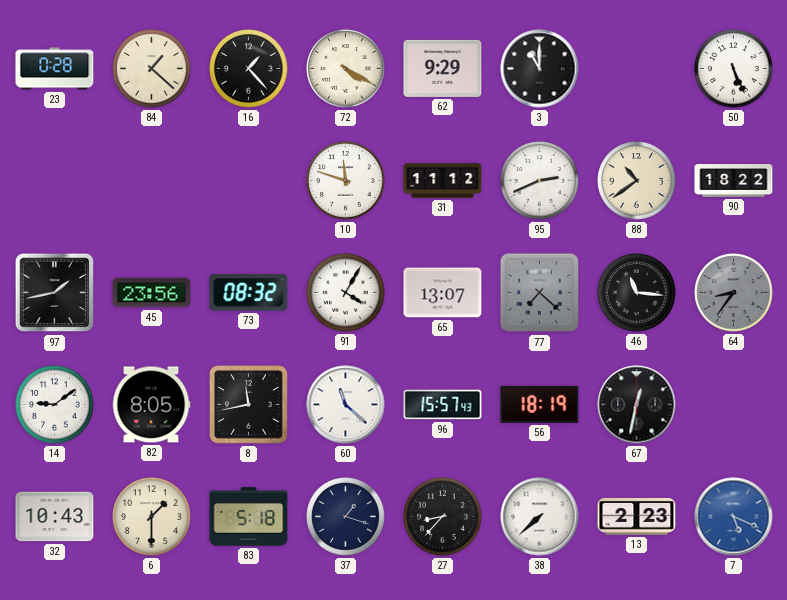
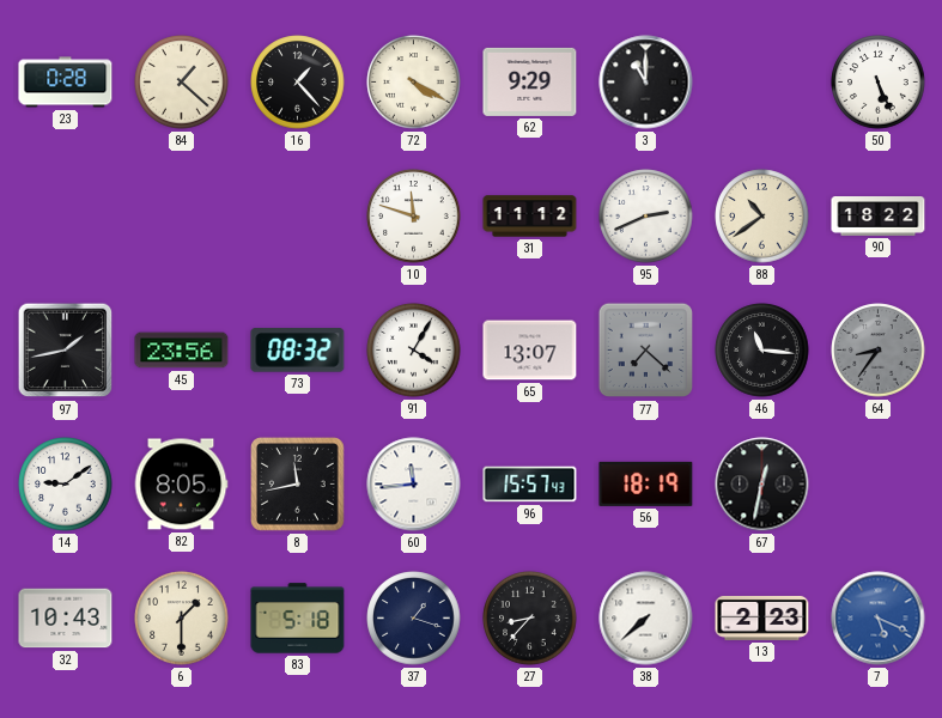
60: 11:22 -> 11:44 (414, 485)
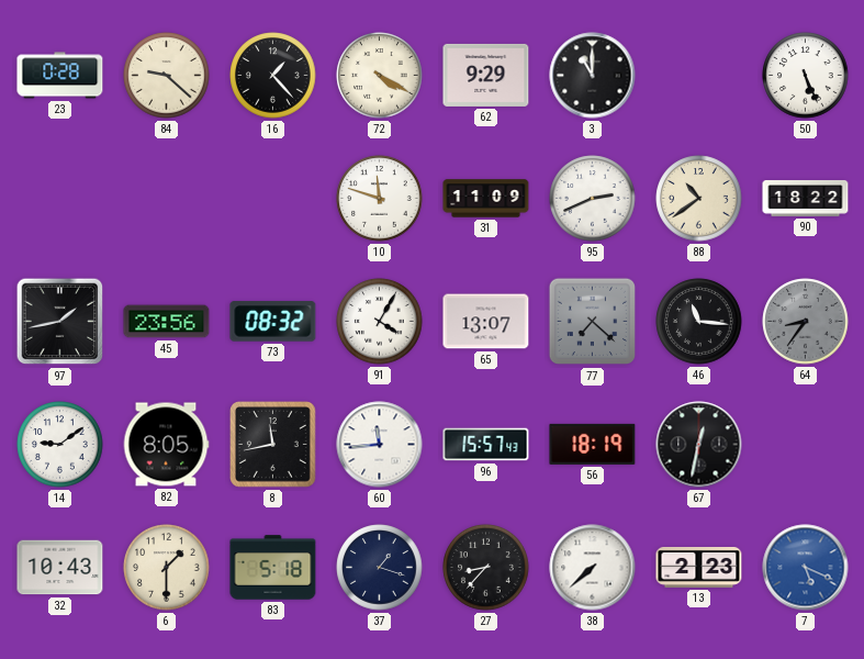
84: 1:22 -> 9:22 (167, 76)
31: 11:12 -> 11:09 (486, 199)
